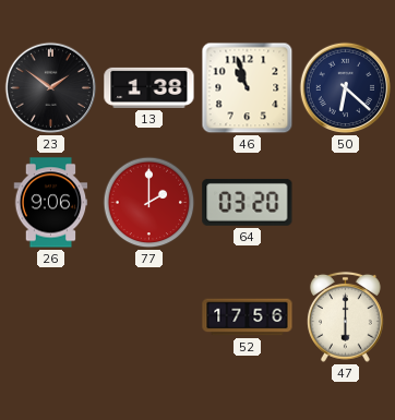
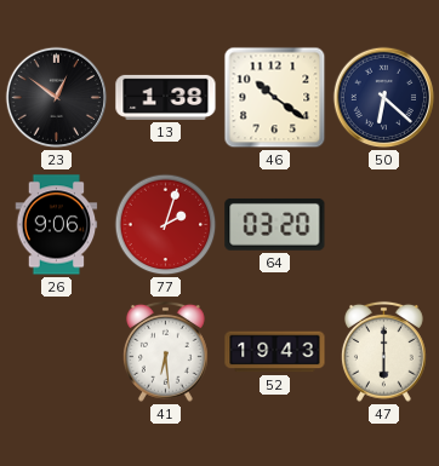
23: 1:51 -> 12:51 (57, 98)
46: 10:57 -> 10:21 (275, 98)
77: 2:00 -> 2:03 (166, 225)
41: none -> 6:29 (165, 351)
52: 17:56 -> 19:43 (275, 352)
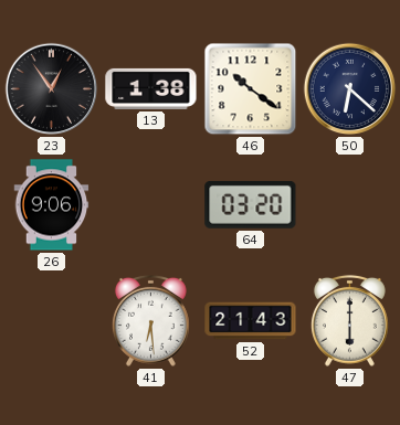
23: 12:51 -> 12:54 (52, 89)
77: 2:03 -> none (166, 225)
52: 19:43 -> 21:43 (251, 321)
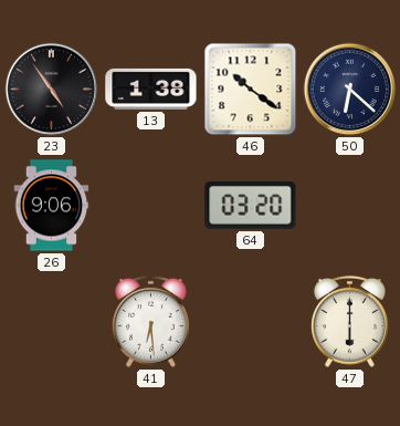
23: 12:54 -> 4:54 (52, 90)
52: 21:43 -> none (251, 321)
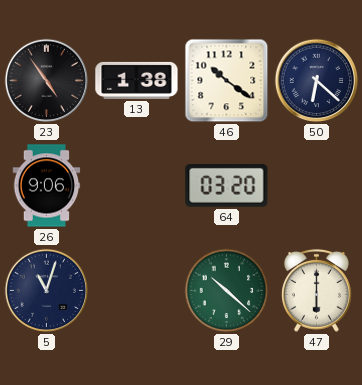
5: none -> 11:03 (47, 291)
41: 6:29 -> none (150, 321)
29: none -> 10:22 (227, 291)
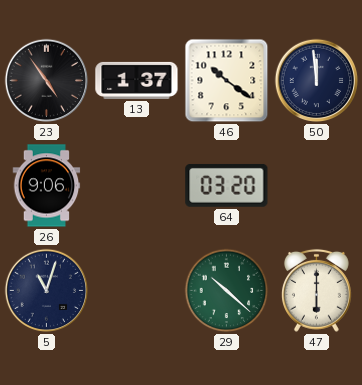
13: 1:38 -> 1:37 (137, 80)
50: 6:22 -> 11:59 (317, 81)
